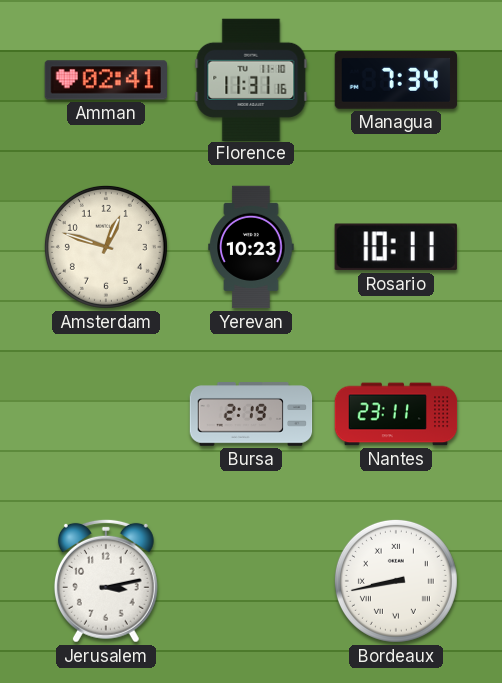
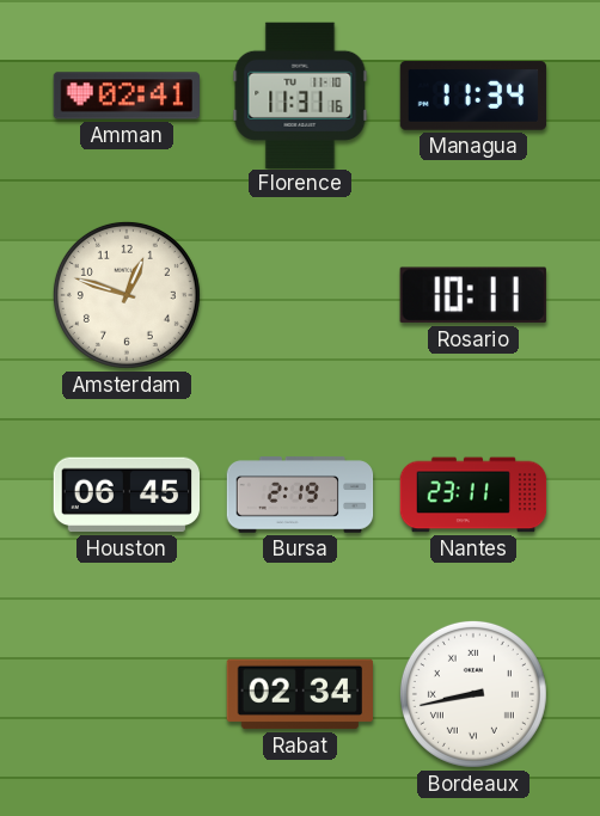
Managua: 7:34 -> 11:34 (473, 96)
Yerevan: 10:23 -> none (251, 247)
Houston: none -> 06:45 (127, 495)
Jerusalem: 3:13 -> none (106, 581)
Rabat: none -> 02:34 (299, 694)
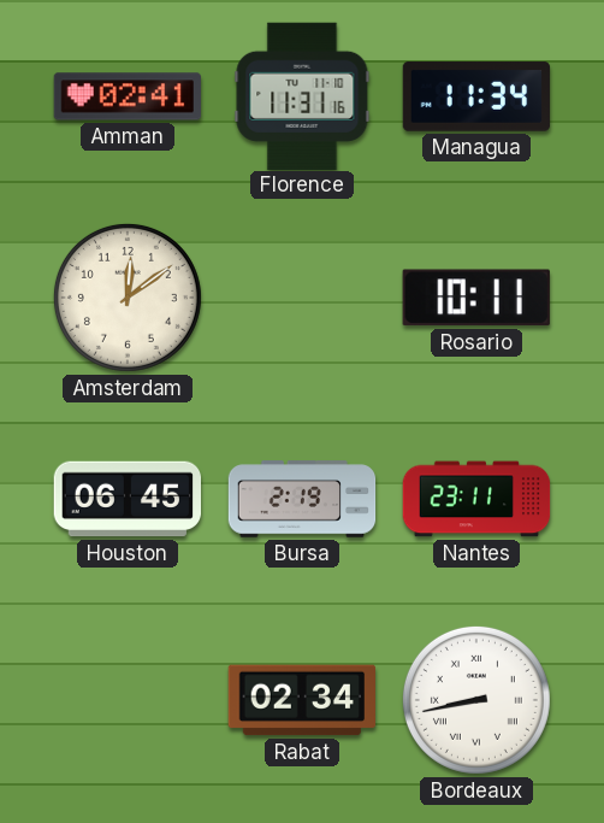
Amsterdam: 12:48 -> 12:09 (128, 298)
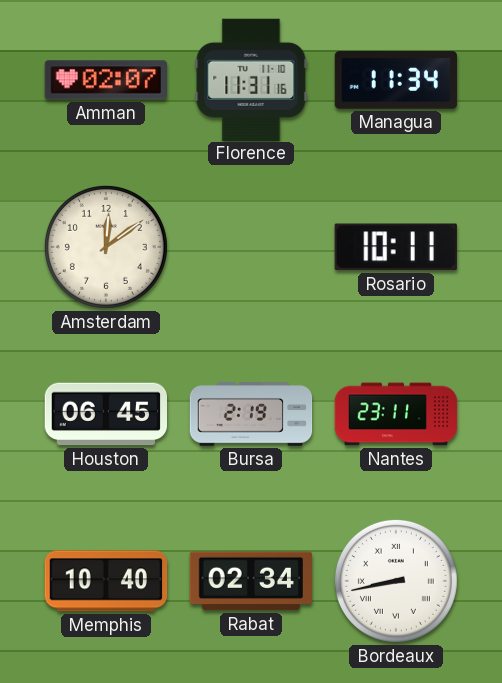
Amman: 02:41 -> 02:07 (105, 80)
Memphis: none -> 10:40 (106, 581)
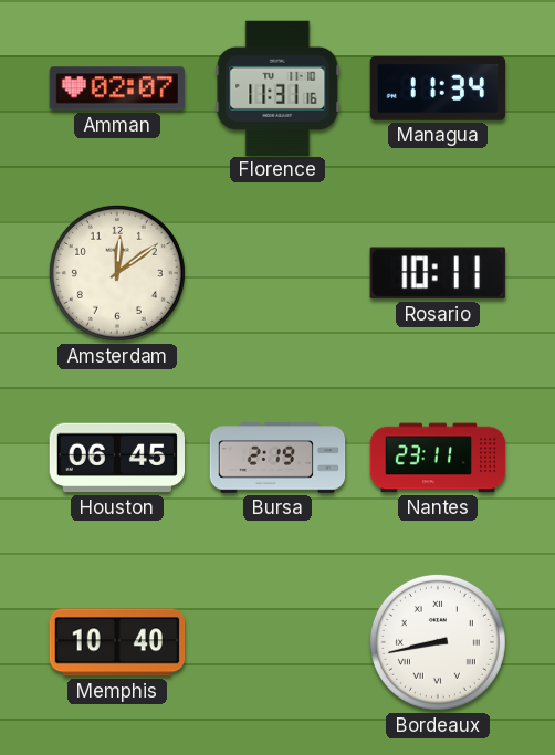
Rabat: 02:34 -> none (250, 581)
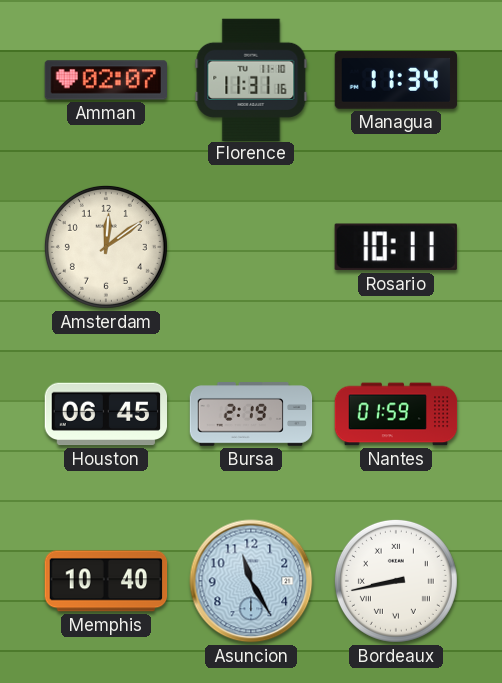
Nantes: 23:11 -> 01:59 (396, 414)
Asuncion: none -> 11:25 (251, 581)
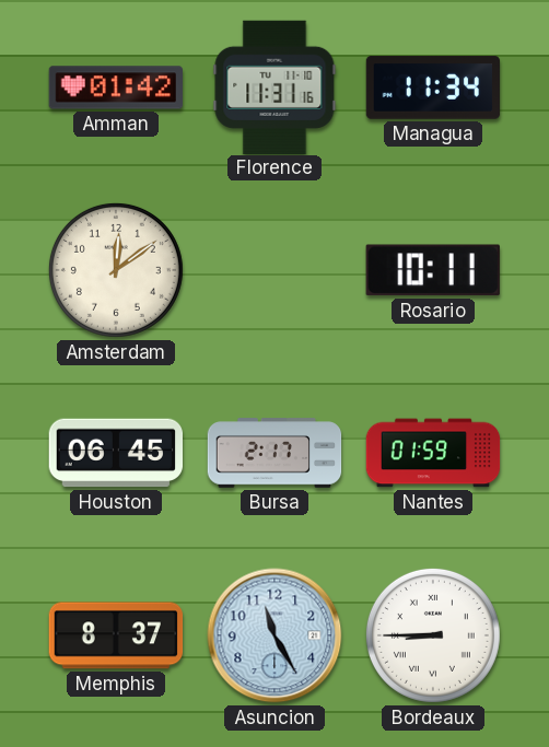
Amman: 02:07 -> 01:42 (115, 87)
Bursa: 2:19 -> 2:17 (274, 453)
Memphis: 10:40 -> 8:37 (116, 635)
Bordeaux: 8:43 -> 8:45 (433, 635)
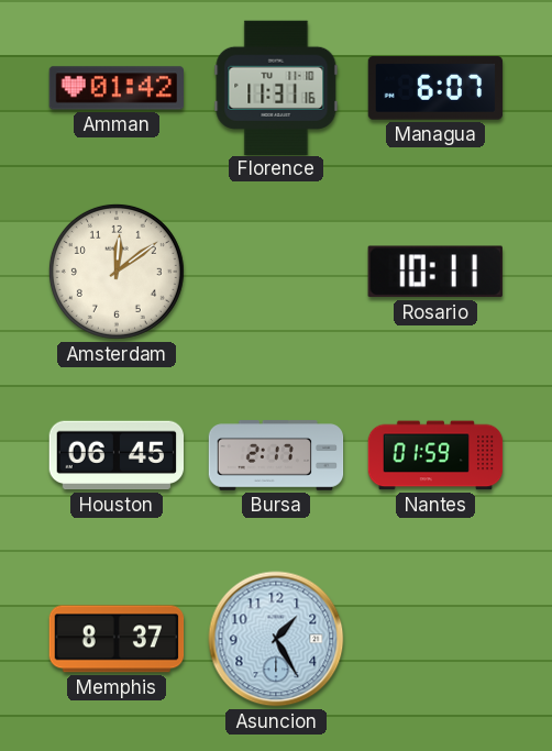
Managua: 11:34 -> 6:07 (435, 88)
Asuncion: 11:25 -> 1:25 (276, 639)
Bordeaux: 8:45 -> none (433, 635)
